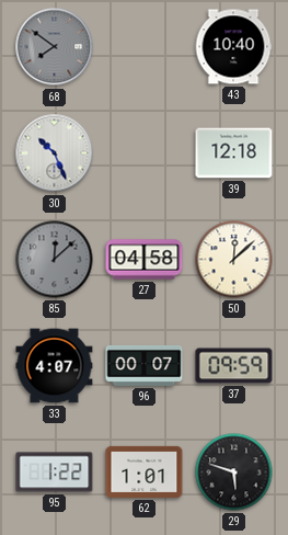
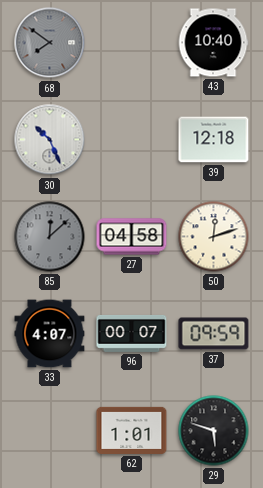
50: 12:08 -> 12:12 (214, 237)
95: 1:22 -> none (55, 473)
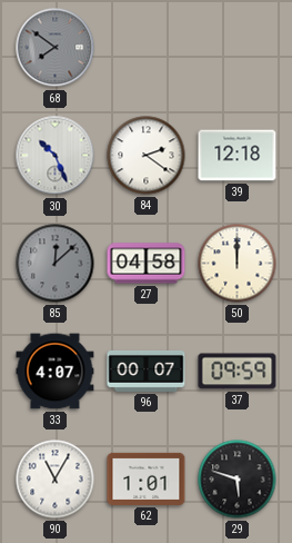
43: 10:40 -> none (213, 43)
84: none -> 2:21 (147, 156)
50: 12:12 -> 12:00 (238, 264)
90: none -> 11:05 (56, 480)
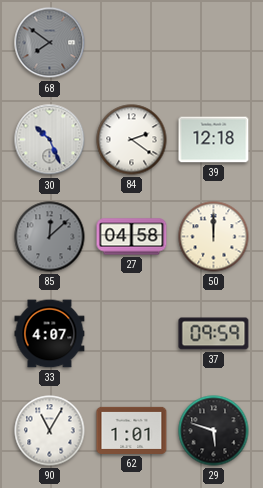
96: 00:07 -> none (147, 371)
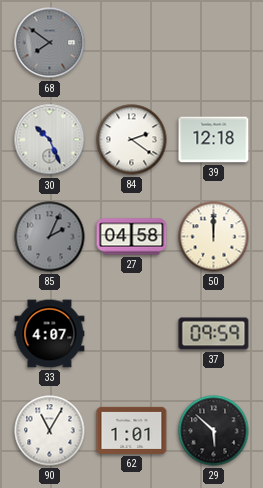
85: 12:08 -> 2:04 (50, 237)
29: 5:48 -> 5:52 (214, 431)
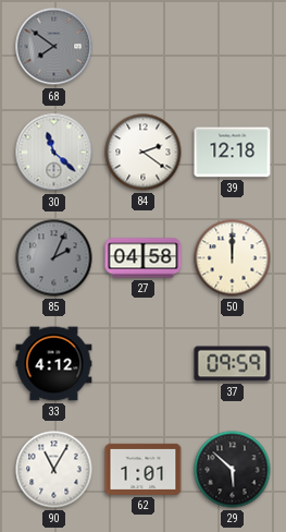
30: 10:26 -> 11:22 (54, 153)
33: 4:07 -> 4:12 (54, 364)
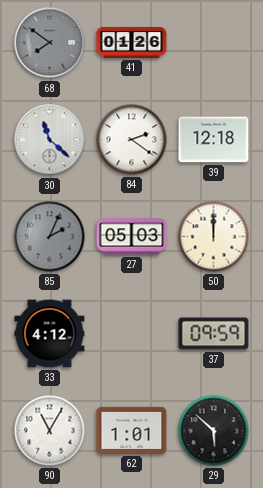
41: none -> 01:26 (132, 42)
27: 04:58 -> 05:03 (132, 237)
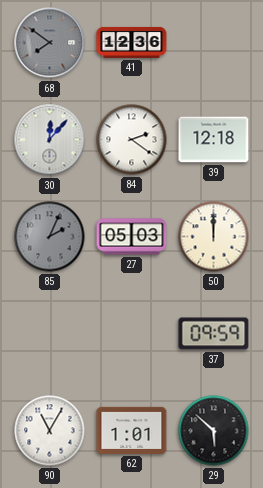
41: 01:26 -> 12:36 (132, 42)
30: 11:22 -> 12:07 (50, 140)
33: 4:12 -> none (50, 334)
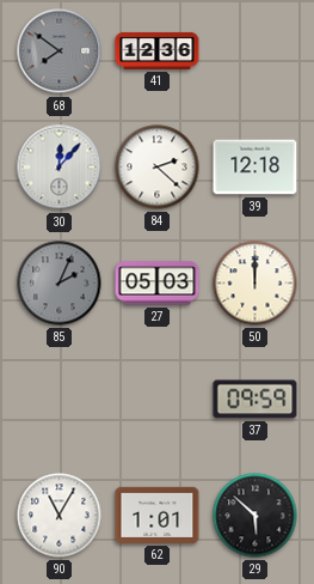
84: 2:21 -> 2:22 (158, 168)
